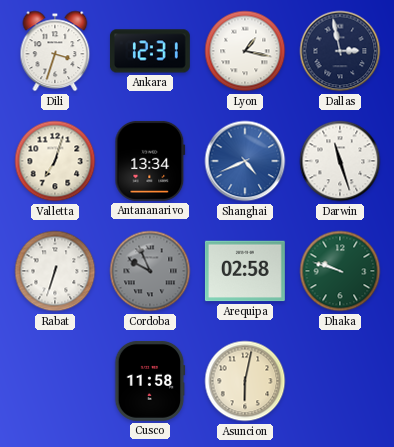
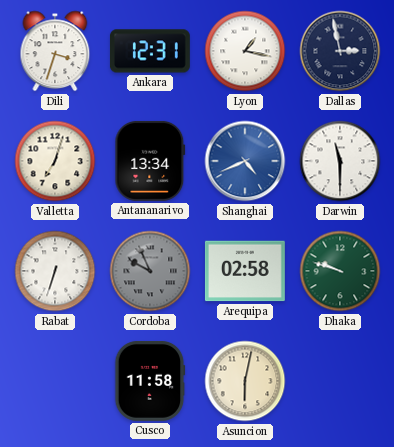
Darwin: 11:27 -> 11:30 (340, 161)
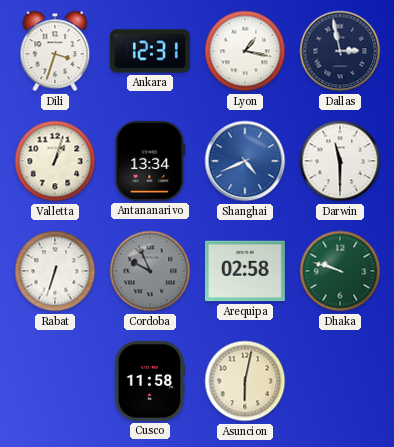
Valletta: 7:03 -> 1:03 (55, 161)
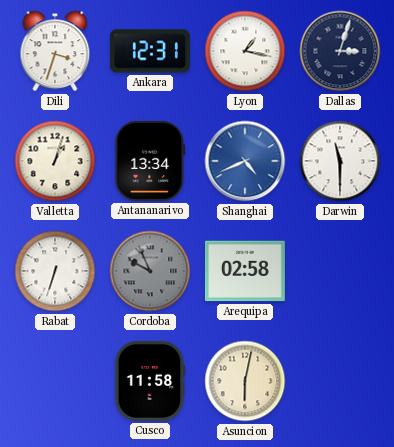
Dallas: 2:58 -> 3:03 (340, 51)
Dhaka: 9:48 -> none (340, 271)
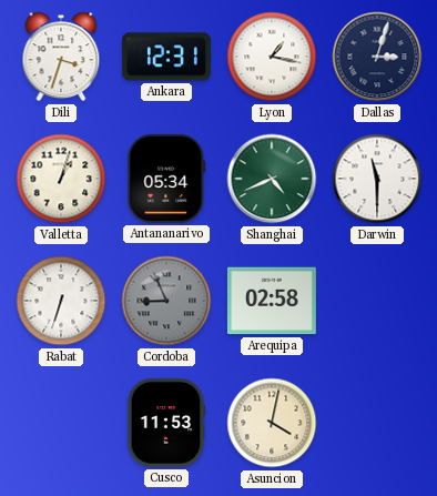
Antananarivo: 13:34 -> 05:34 (166, 179)
Shanghai dial: blue -> green (272, 179)
Cordoba: 9:56 -> 8:56 (166, 301)
Cusco: 11:58 -> 11:53 (166, 423)
Asuncion: 6:02 -> 4:02 (272, 423)
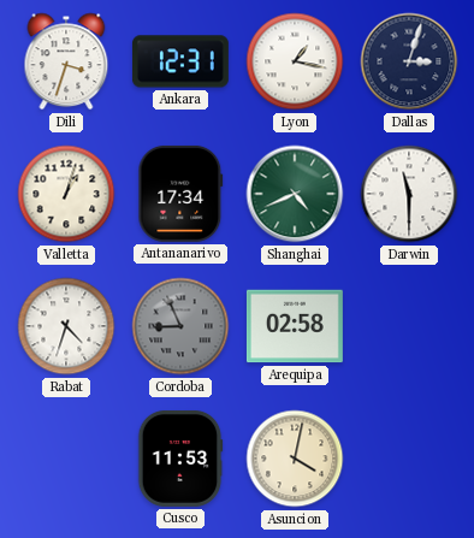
Antananarivo: 05:34 -> 17:34 (180, 194)
Rabat: 6:33 -> 4:33 (66, 326)
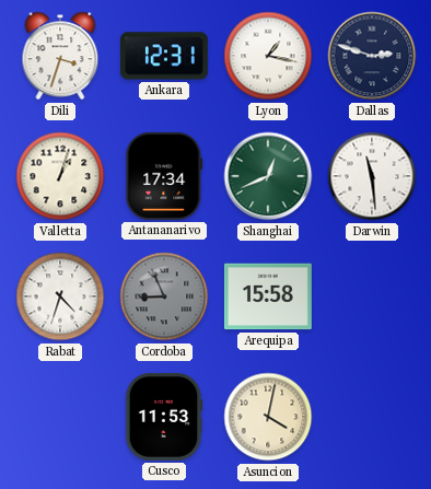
Dallas: 3:03 -> 2:48 (372, 56)
Shanghai: 4:41 -> 12:41 (268, 176)
Darwin: 11:30 -> 11:29 (372, 176)
Arequipa: 02:58 -> 15:58 (268, 296)
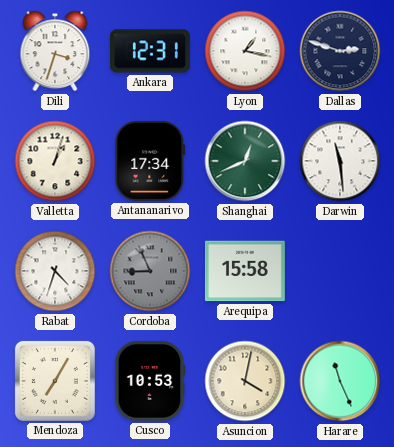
Mendoza: none -> 7:05 (55, 381)
Cusco: 11:53 -> 10:53 (150, 381)
Harare: none -> 11:26 (340, 381)
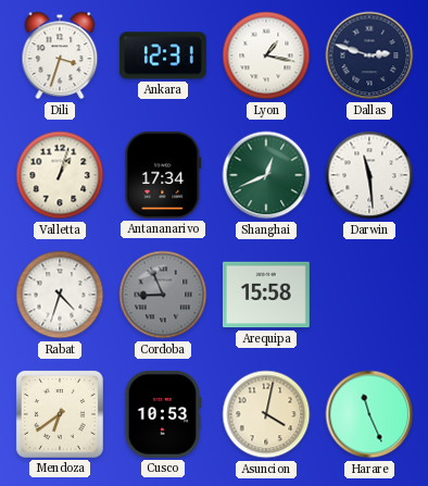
Mendoza: 7:05 -> 6:39 (60, 414)
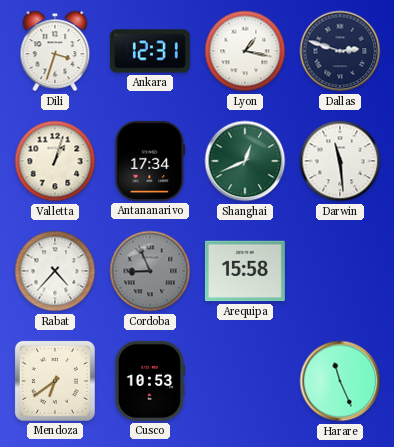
Rabat: 4:33 -> 4:37 (55, 271)
Asuncion: 4:02 -> none (266, 414)
